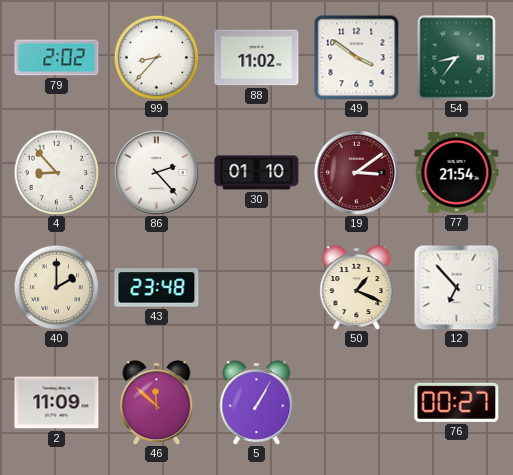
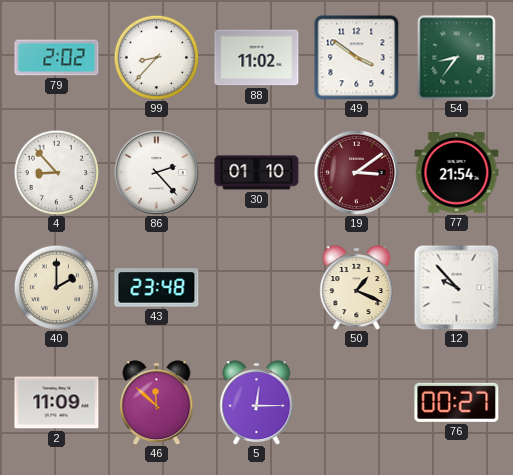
12: 6:53 -> 9:53 (456, 287)
5: 1:05 -> 12:15 (257, 403)
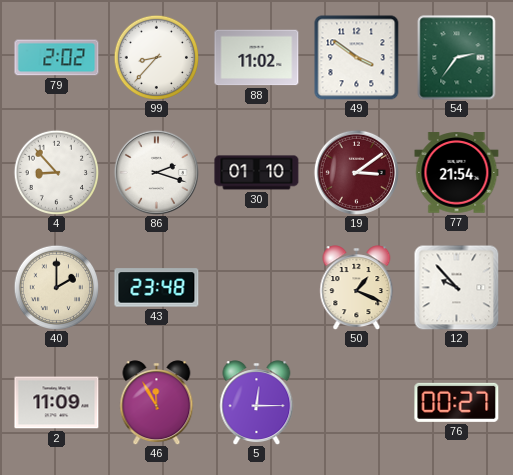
54: 8:36 -> 2:36 (457, 58)
86: 2:23 -> 2:18 (156, 172)
46: 11:52 -> 11:55 (157, 403)
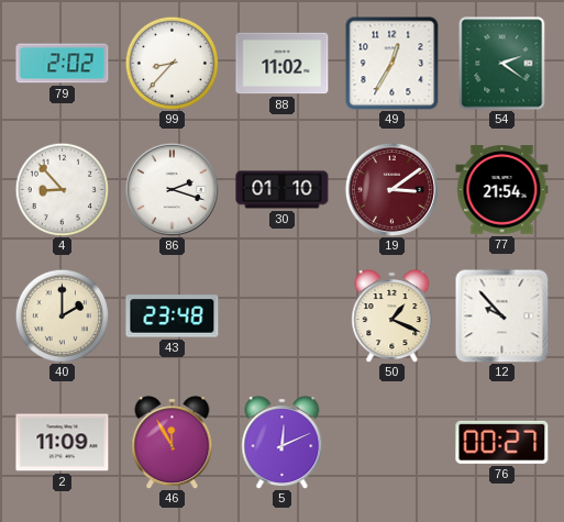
49: 3:51 -> 12:35 (392, 64)
54: 2:36 -> 2:21 (502, 64)
5: 12:15 -> 12:11 (283, 443)
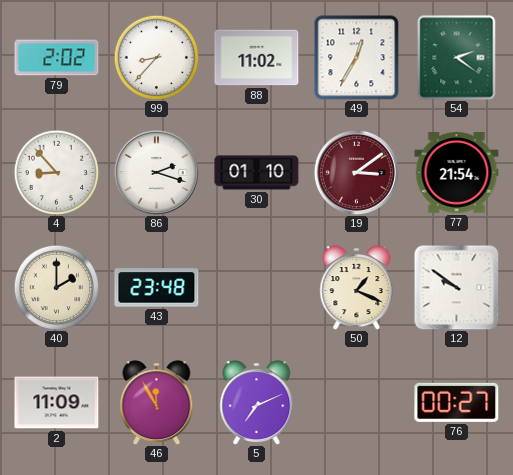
12: 9:53 -> 9:51 (456, 287)
5: 12:11 -> 7:11 (257, 403)
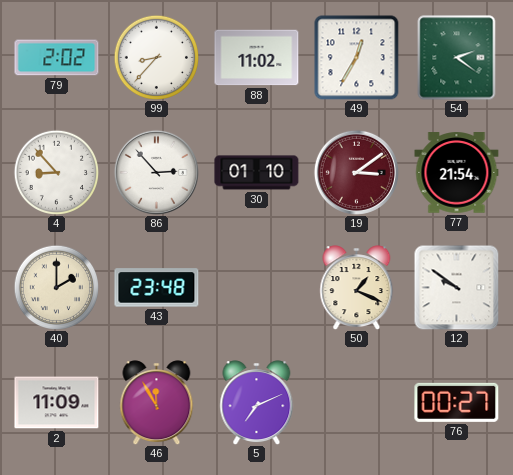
86: 2:18 -> 2:53 (156, 172)
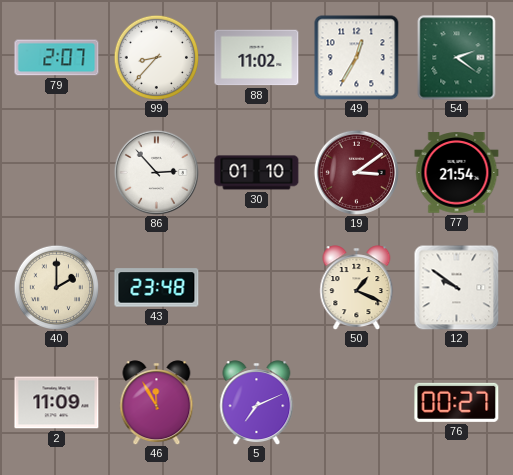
79: 2:02 -> 2:07 (57, 58)
4: 8:53 -> none (56, 172)
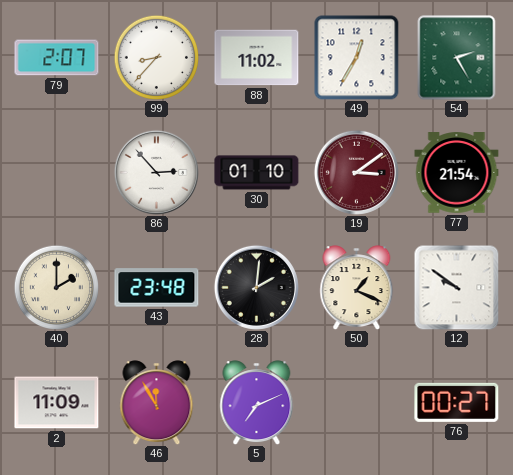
54: 2:21 -> 2:25 (457, 58)
28: none -> 2:01 (256, 287)
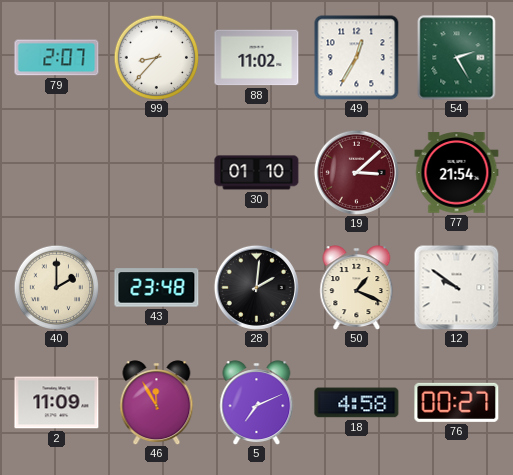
86: 2:53 -> none (156, 172)
19: 3:09 -> 3:08 (356, 172)
18: none -> 4:58 (357, 403)
